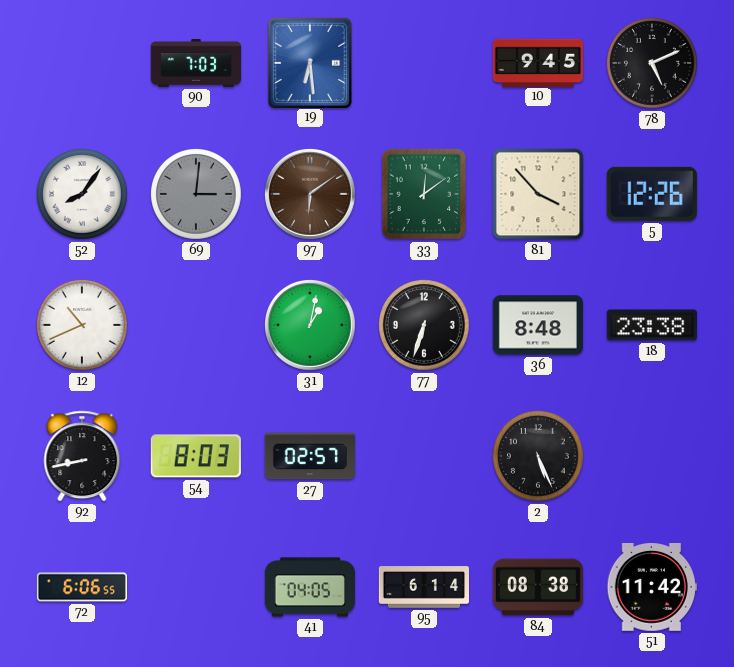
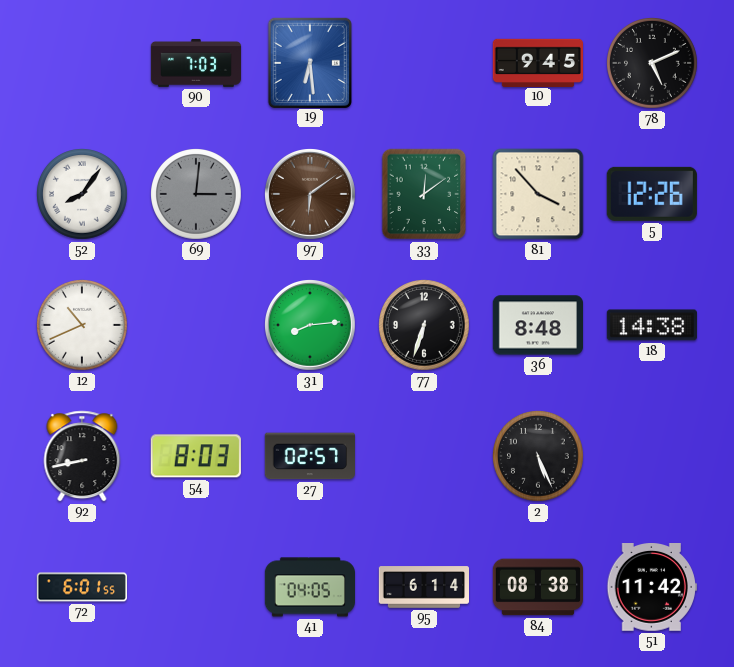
31: 1:02 -> 8:14 (311, 326)
18: 23:38 -> 14:38 (652, 325)
72: 6:06 -> 6:01 (81, 587)
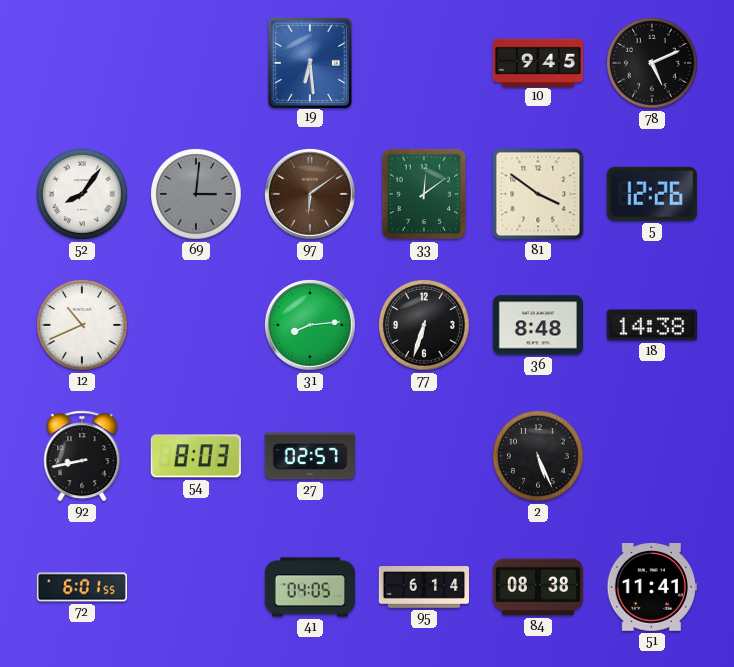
90: 7:03 -> none (196, 63)
81: 3:53 -> 3:51 (538, 194)
51: 11:42 -> 11:41 (652, 588)
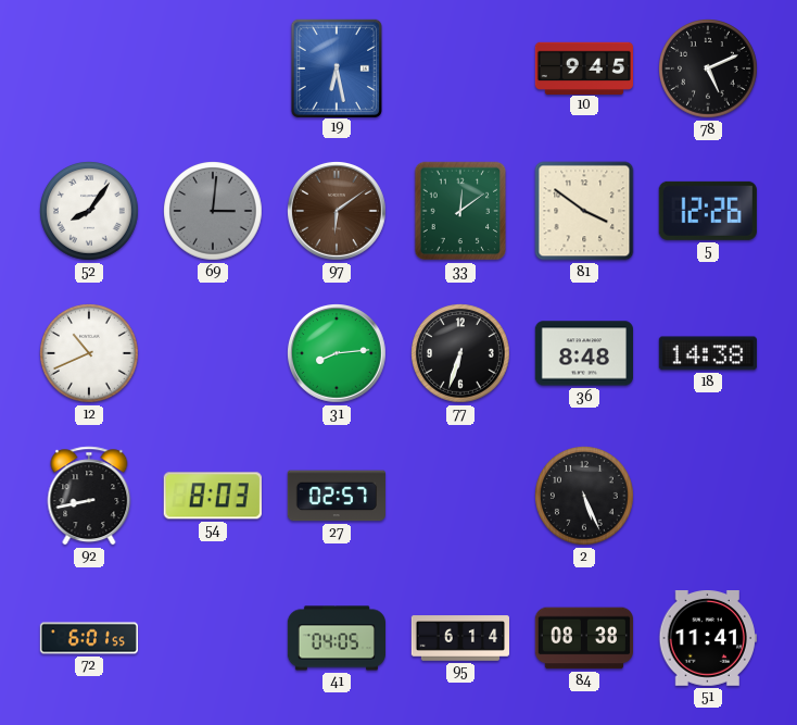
19: 6:29 -> 6:28 (336, 67)
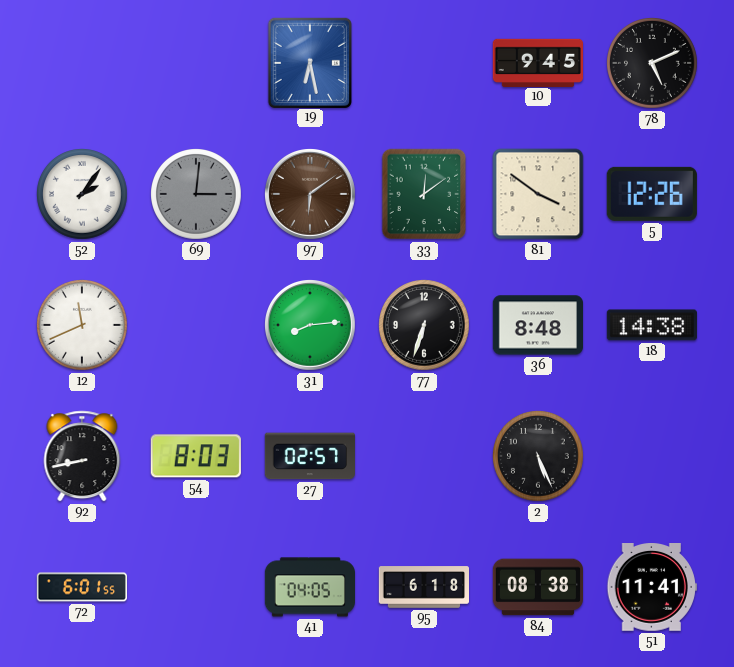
52: 8:06 -> 2:06 (83, 195)
12: 10:41 -> 11:41 (83, 326)
95: 6:14 -> 6:18 (423, 587)
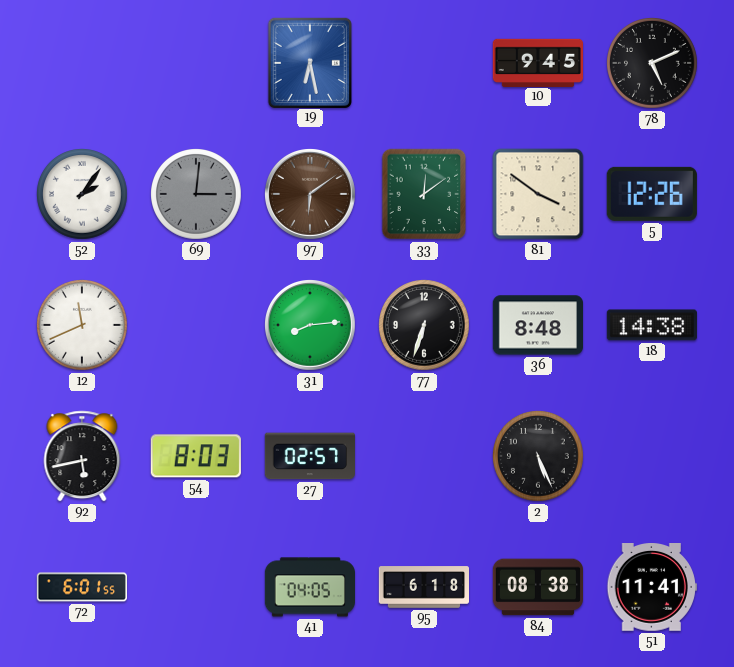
92: 8:43 -> 5:43 (82, 456)
